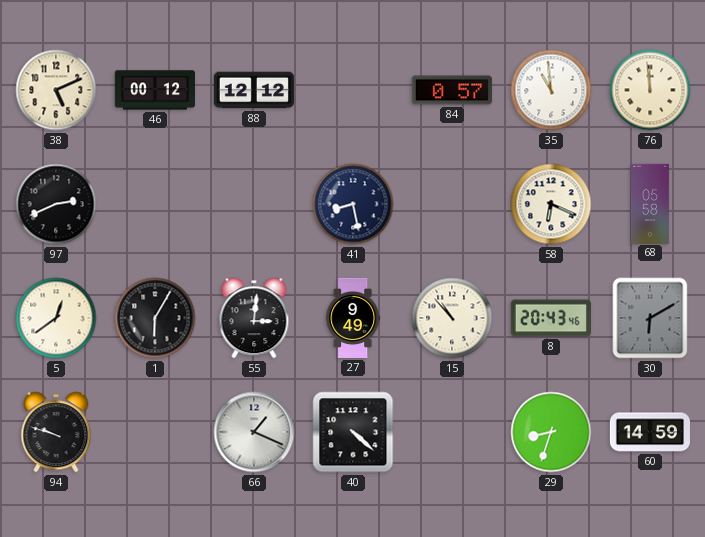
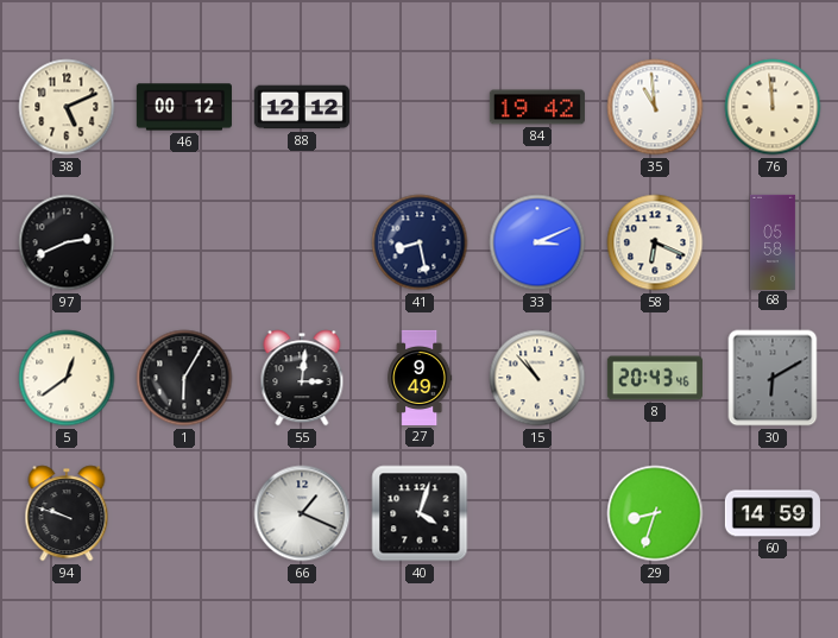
84: 0:57 -> 19:42 (537, 107)
33: none -> 3:11 (537, 242)
40: 4:22 -> 4:03 (420, 513)
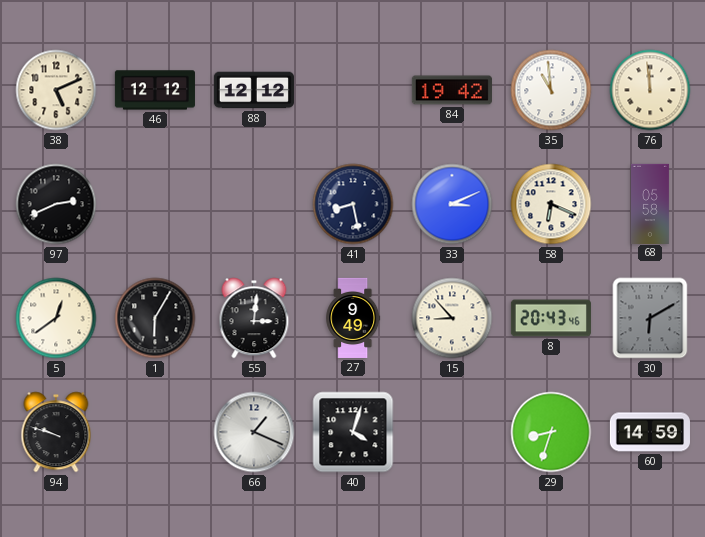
46: 00:12 -> 12:12 (155, 90)
15: 10:53 -> 8:53 (452, 318)
